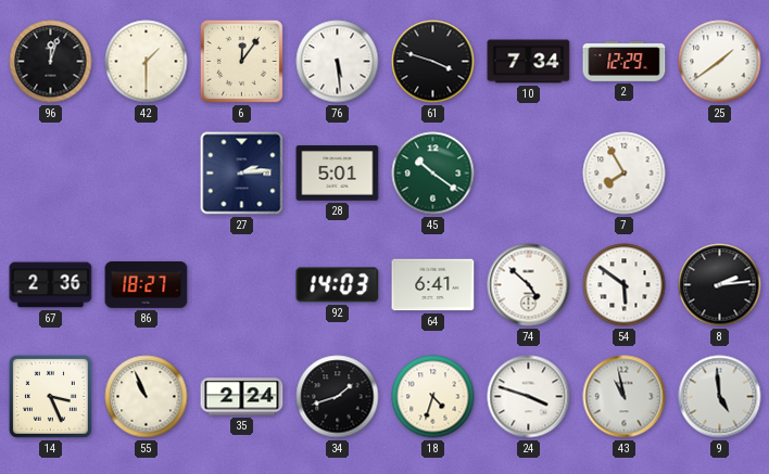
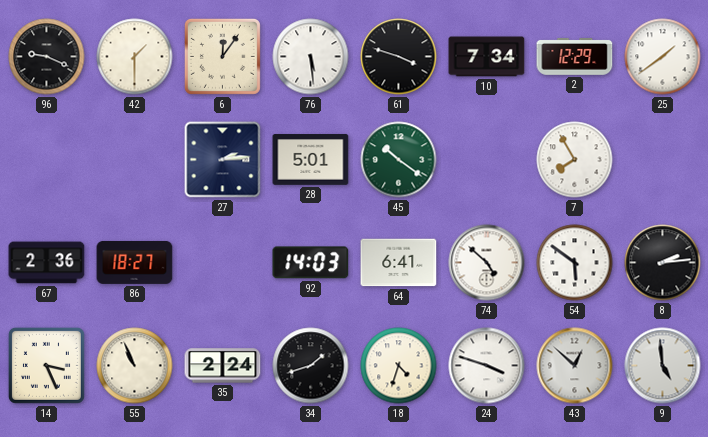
96: 12:03 -> 9:19 (47, 57)
43: 10:58 -> 12:52 (575, 366)
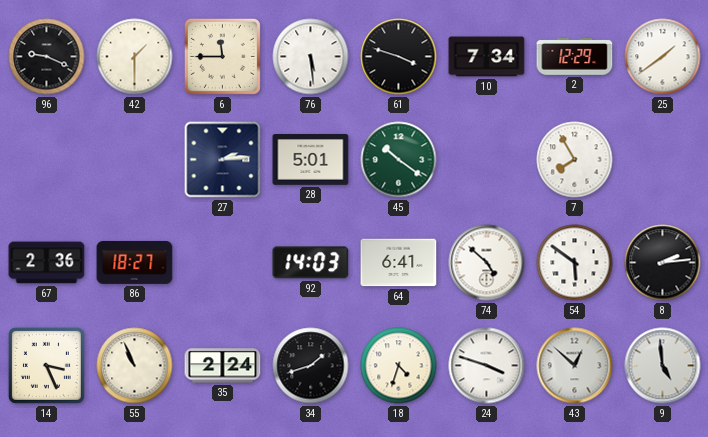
6: 12:06 -> 11:45 (222, 56)
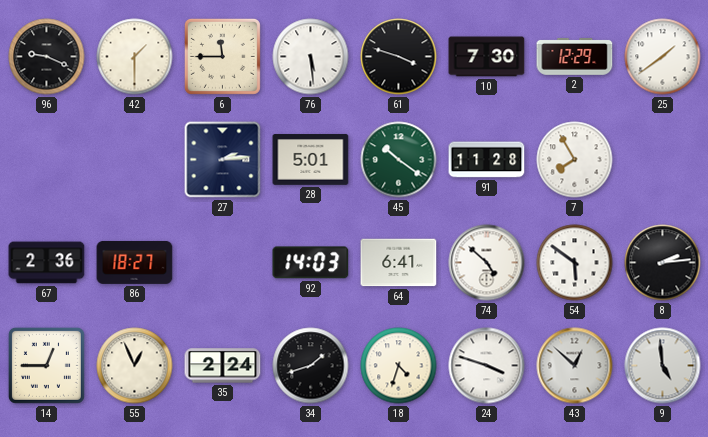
10: 7:34 -> 7:30 (487, 57)
91: none -> 11:28 (487, 160)
14: 3:26 -> 12:45 (46, 365)
55: 10:56 -> 12:56 (135, 366)
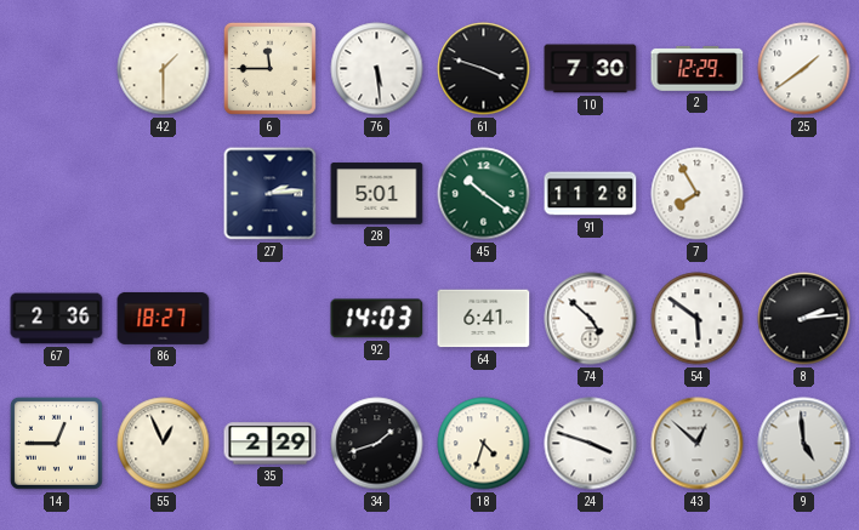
96: 9:19 -> none (47, 57)
35: 2:24 -> 2:29 (271, 444)
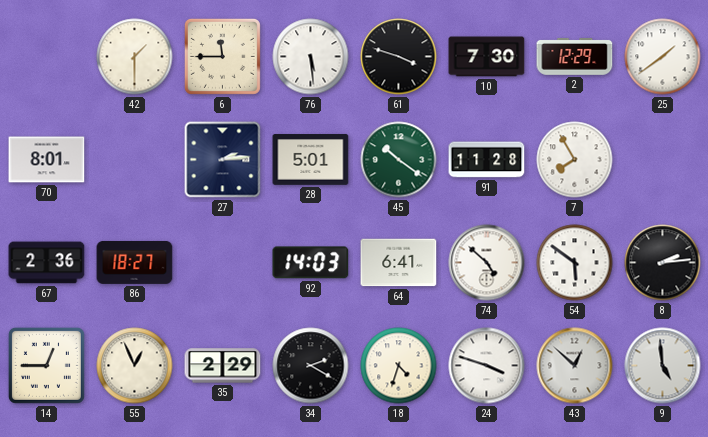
70: none -> 8:01 (47, 160)
34: 1:42 -> 2:20 (311, 366)
